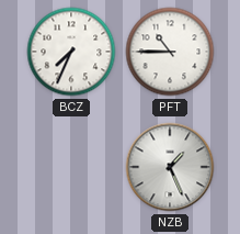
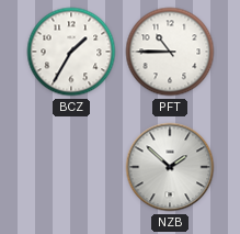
BCZ: 7:34 -> 1:35 (71, 52)
NZB: 1:26 -> 1:52 (170, 167)
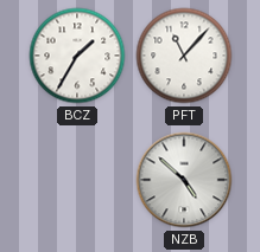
PFT: 10:45 -> 11:07 (184, 56)
NZB: 1:52 -> 4:52 (184, 180)
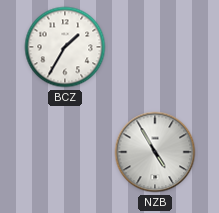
PFT: 11:07 -> none (184, 56)
NZB: 4:52 -> 4:55 (155, 152)
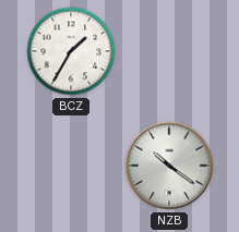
NZB: 4:55 -> 10:21 (169, 166)
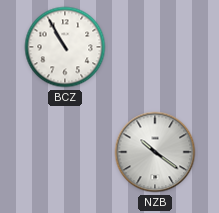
BCZ: 1:35 -> 10:55 (65, 47)
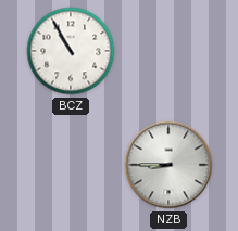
NZB: 10:21 -> 8:45 (168, 165)
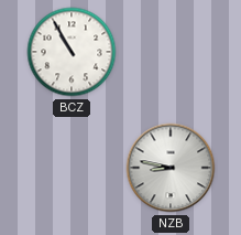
NZB: 8:45 -> 8:47 (171, 168)
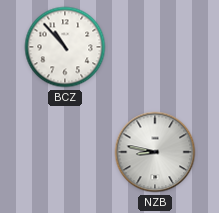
BCZ: 10:55 -> 10:53 (65, 47)
